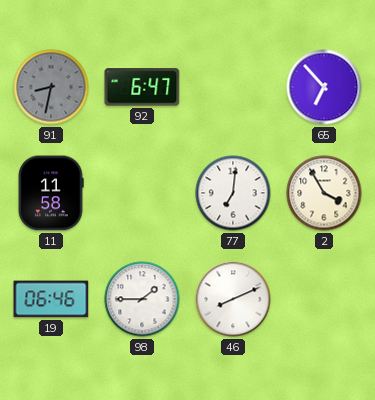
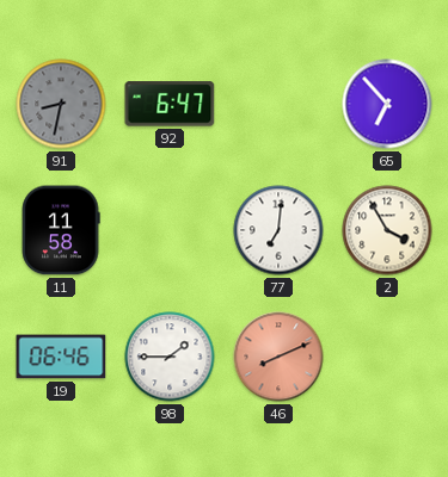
46 dial: white -> salmon (278, 357)
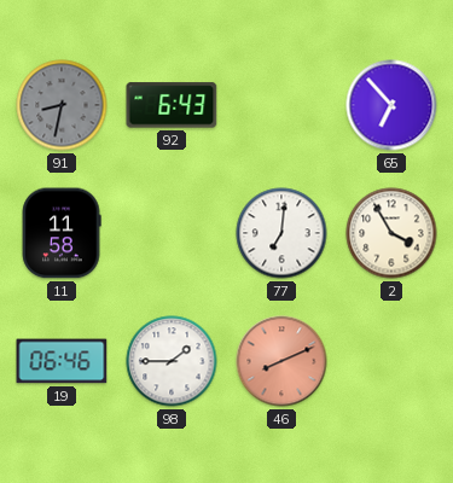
92: 6:47 -> 6:43 (172, 105)
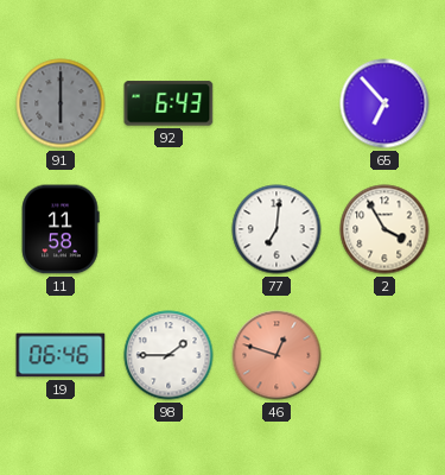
91: 8:32 -> 6:00 (61, 103)
46: 8:11 -> 12:48 (276, 355)
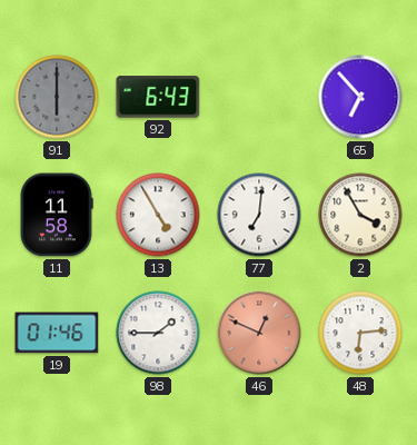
13: none -> 4:55 (158, 215)
19: 06:46 -> 01:46 (57, 333)
46: 12:48 -> 12:49 (259, 333)
48: none -> 6:14 (360, 333)
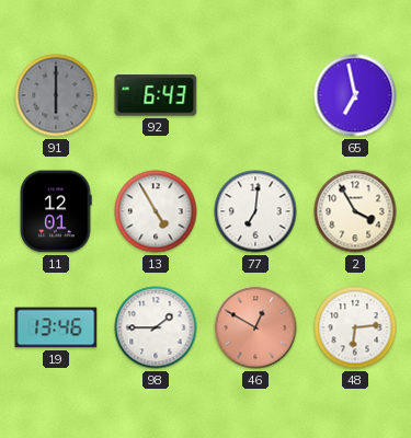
65: 6:53 -> 6:58 (355, 95)
11: 11:58 -> 12:01 (56, 211)
19: 01:46 -> 13:46 (56, 327)
46: 12:49 -> 12:50 (255, 327)
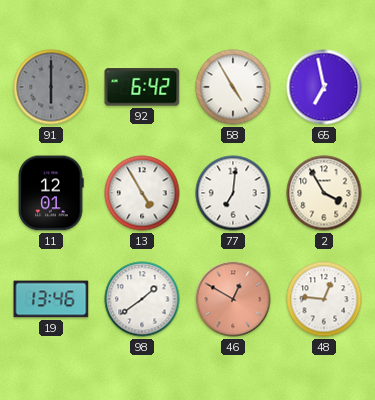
92: 6:43 -> 6:42 (142, 87)
58: none -> 4:55 (233, 87)
98: 1:45 -> 1:39 (142, 299)
48: 6:14 -> 12:46 (324, 299)
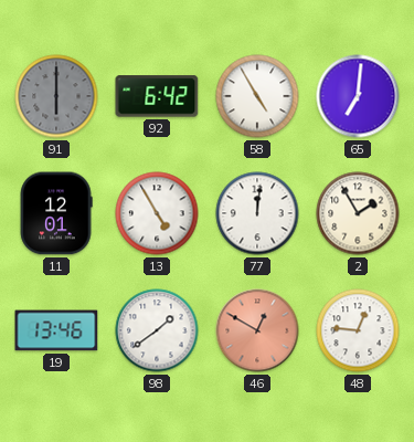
65: 6:58 -> 7:01 (358, 96)
77: 7:01 -> 12:01 (257, 213)
2: 3:55 -> 1:55 (358, 213)
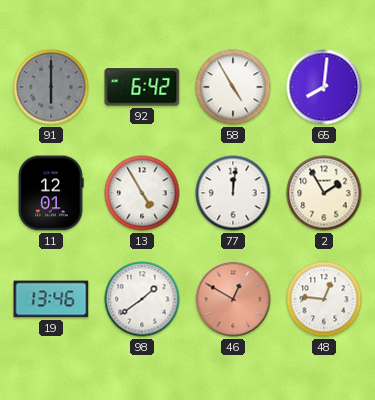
65: 7:01 -> 8:01 (324, 87)
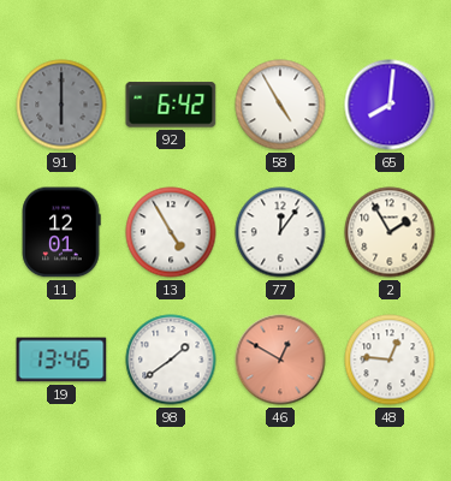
77: 12:01 -> 12:06 (280, 232)
